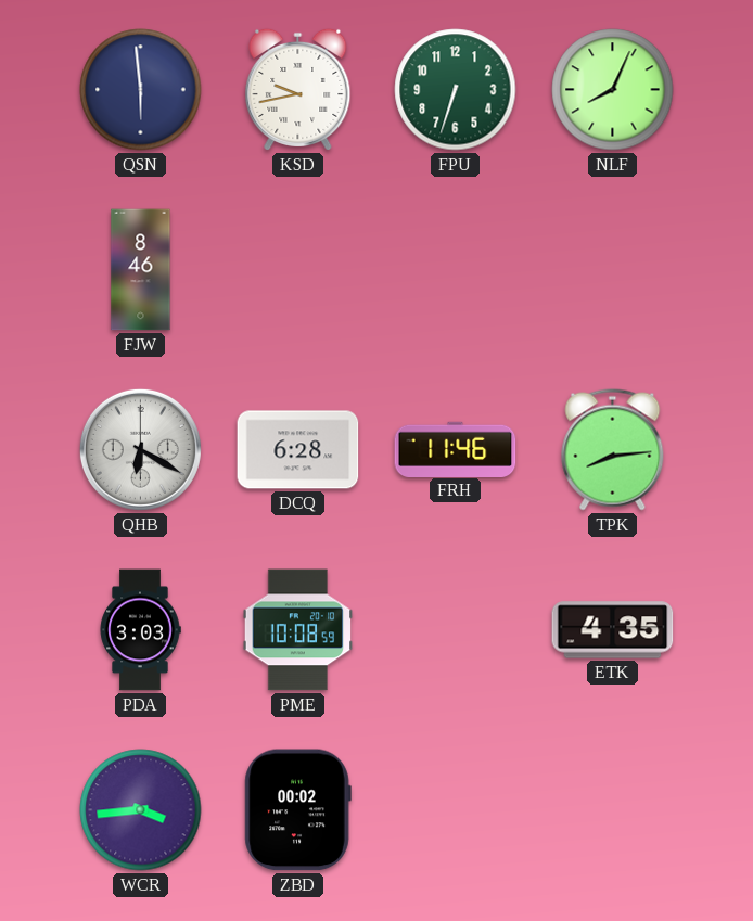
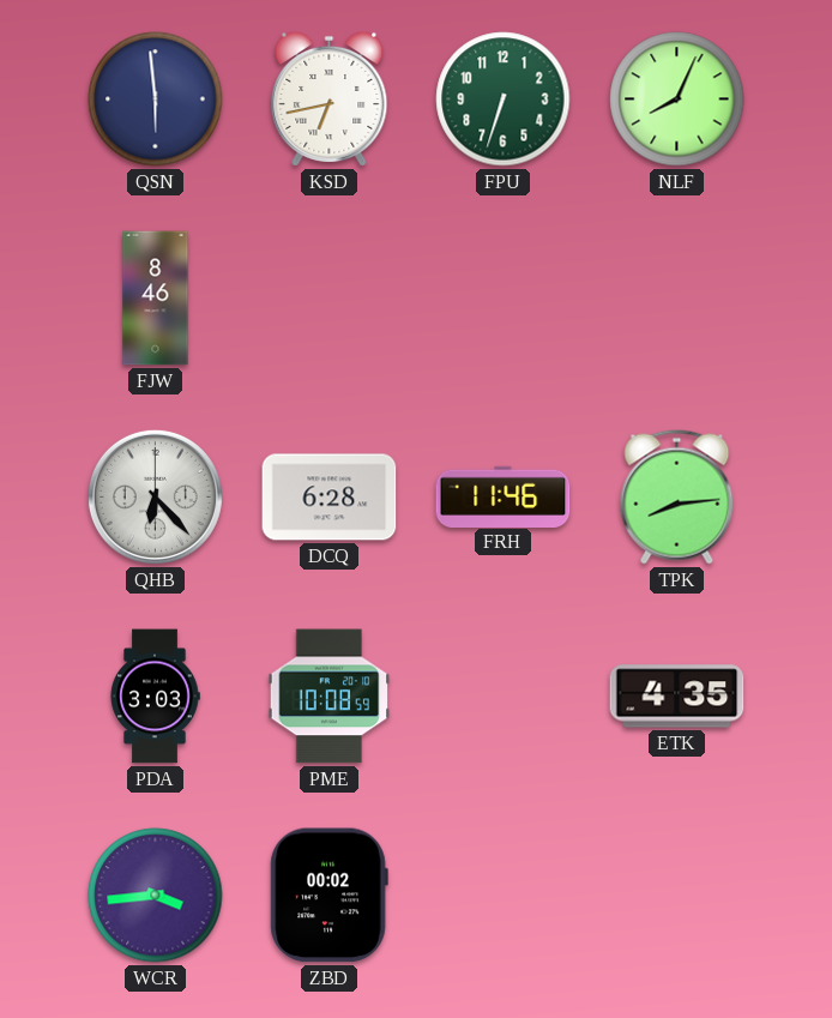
KSD: 9:43 -> 6:43 (330, 98)
QHB: 6:20 -> 6:23 (155, 496)
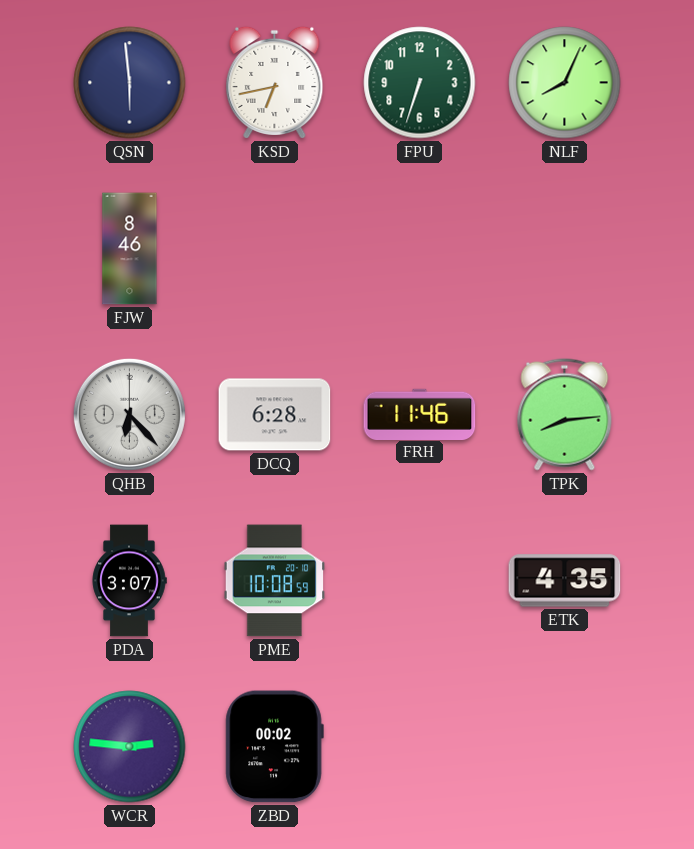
PDA: 3:03 -> 3:07 (129, 581)
WCR: 3:44 -> 2:46 (130, 747)
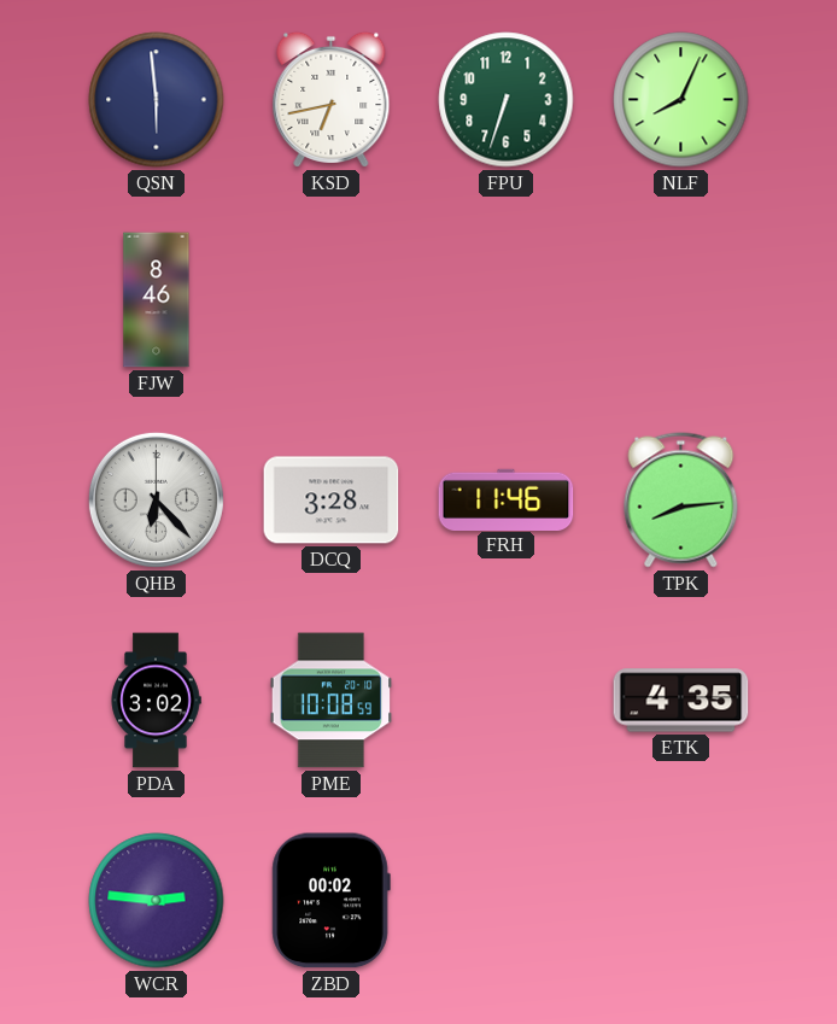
DCQ: 6:28 -> 3:28 (332, 501)
PDA: 3:07 -> 3:02 (156, 701)
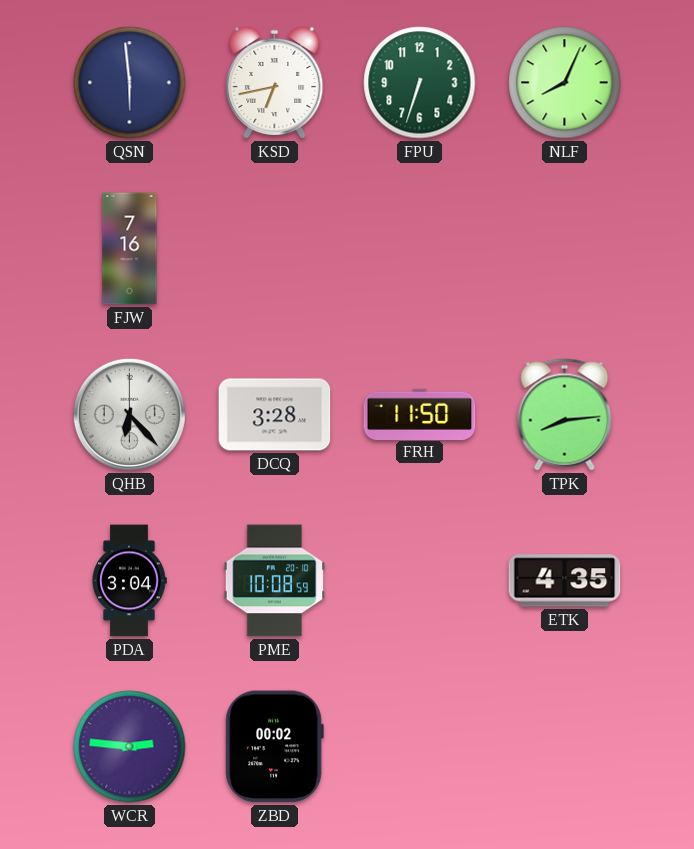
FJW: 8:46 -> 7:16 (130, 249)
FRH: 11:46 -> 11:50 (420, 414)
PDA: 3:02 -> 3:04 (129, 581)
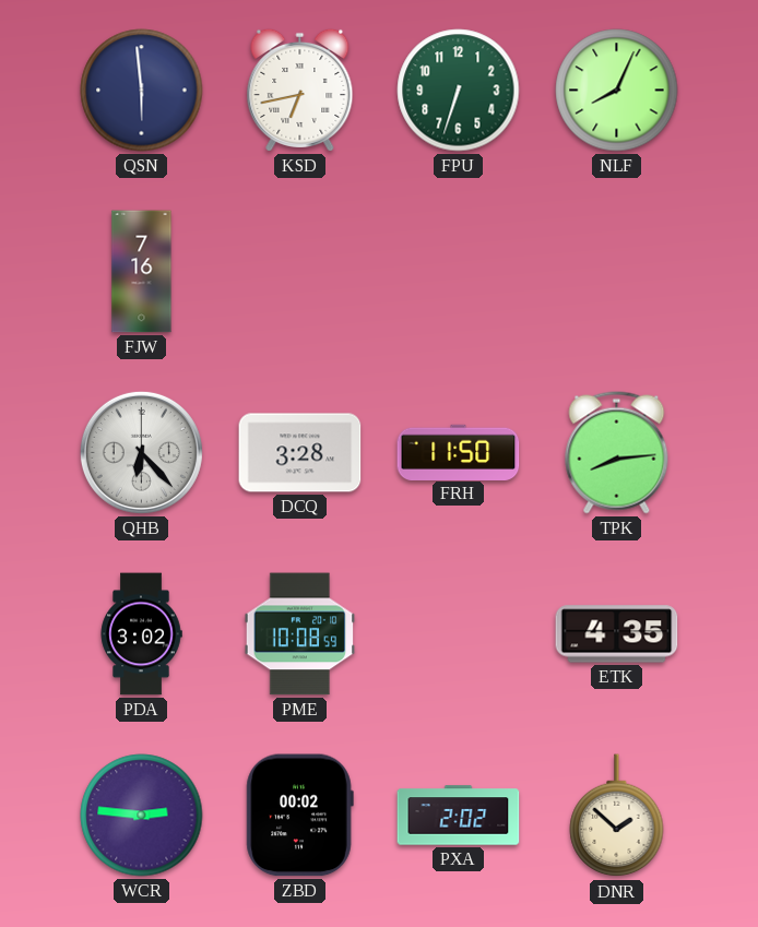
PDA: 3:04 -> 3:02 (141, 634)
PXA: none -> 2:02 (459, 816)
DNR: none -> 1:52 (617, 816)
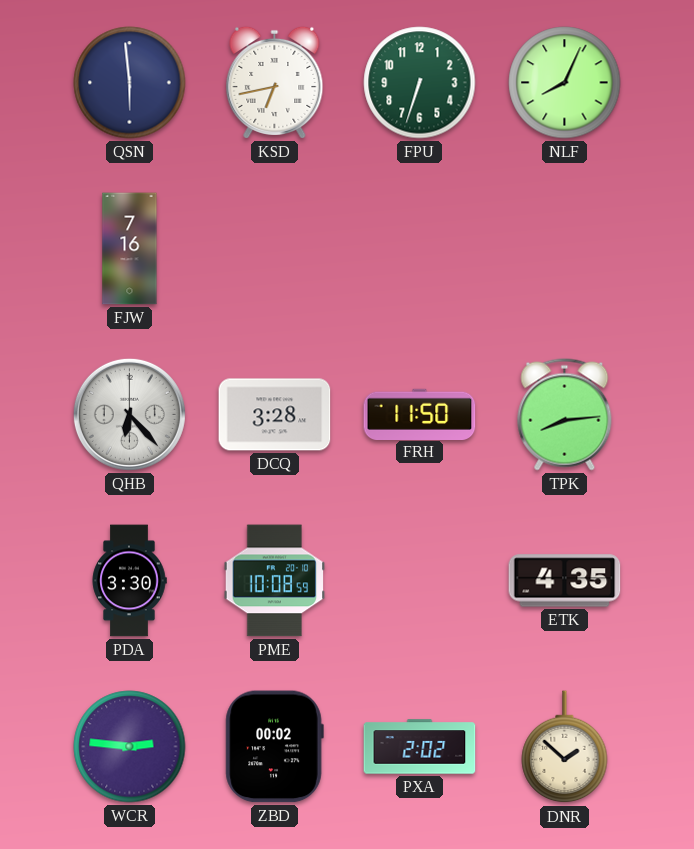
PDA: 3:02 -> 3:30 (129, 581)
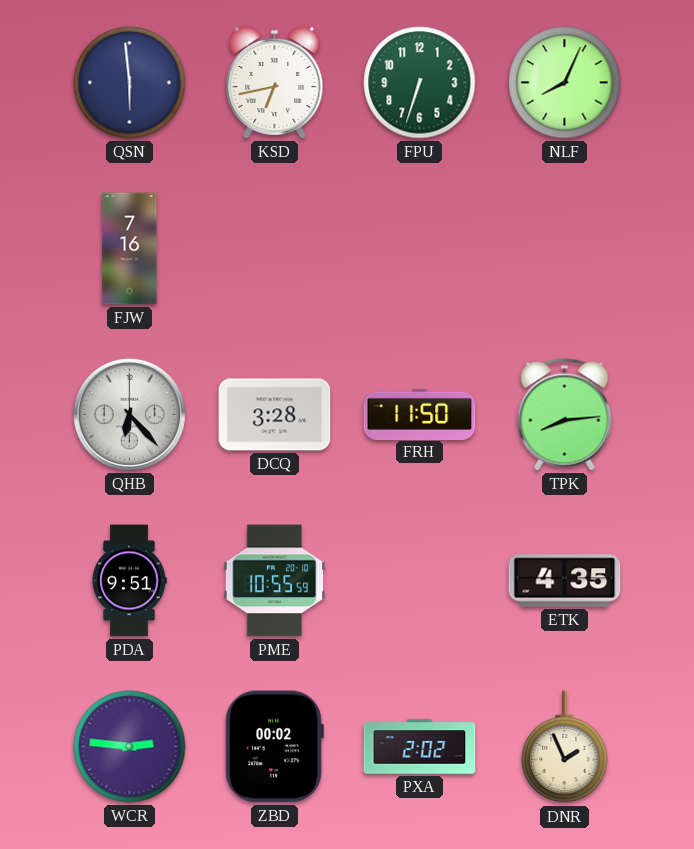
PDA: 3:30 -> 9:51 (129, 581)
PME: 10:08 -> 10:55 (275, 581)
DNR: 1:52 -> 1:56 (565, 747)
